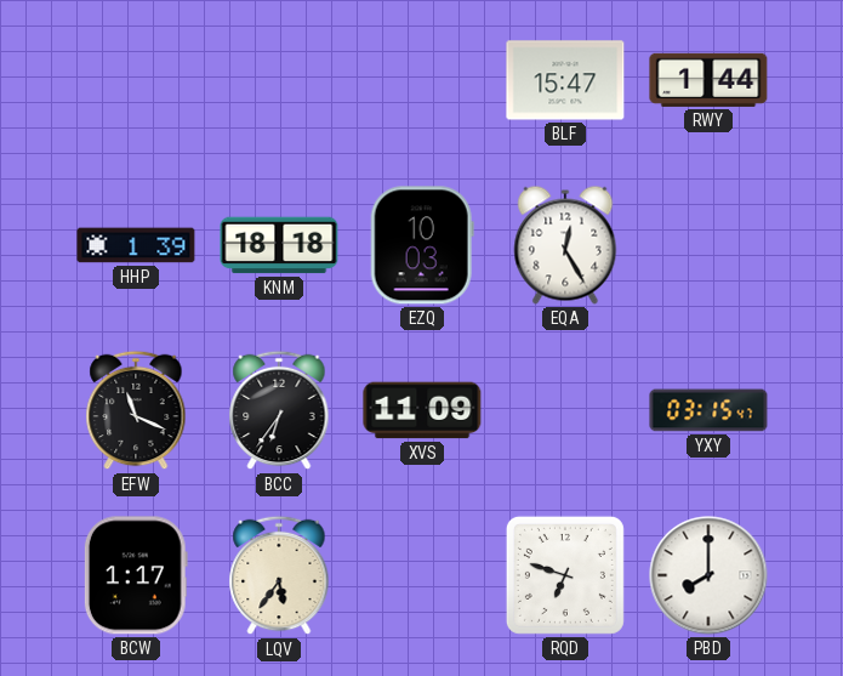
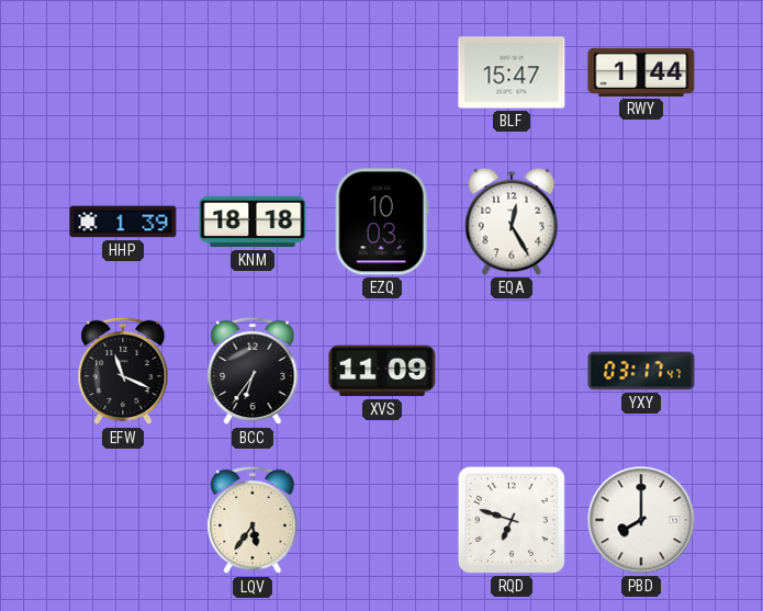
YXY: 03:15 -> 03:17 (641, 371)
BCW: 1:17 -> none (136, 575)
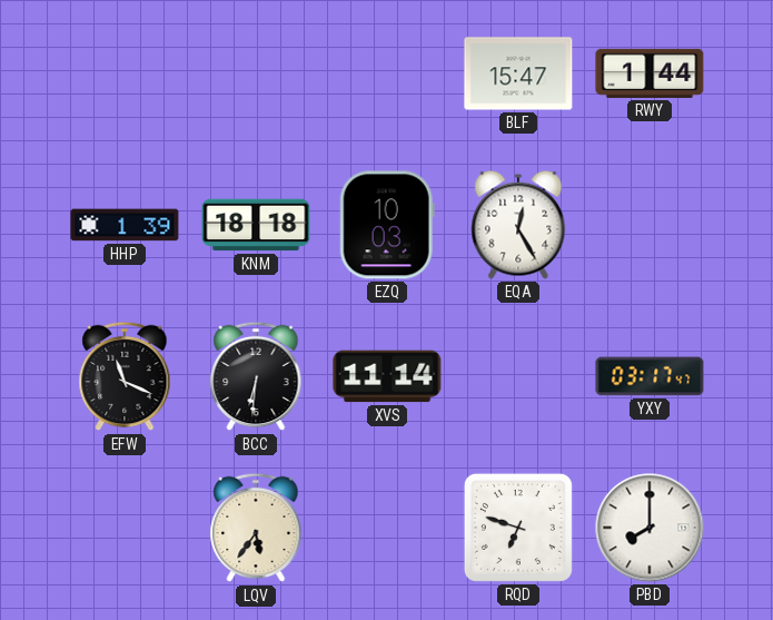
BCC: 6:36 -> 6:31 (256, 376)
XVS: 11:09 -> 11:14 (387, 376)
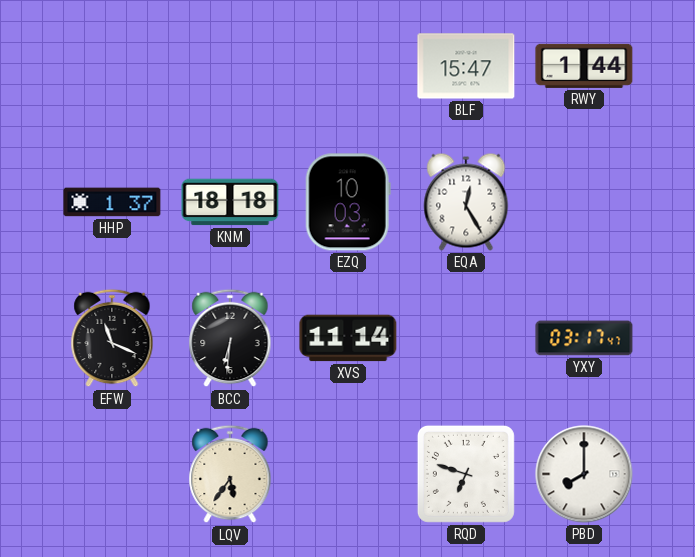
HHP: 1:39 -> 1:37 (112, 202)
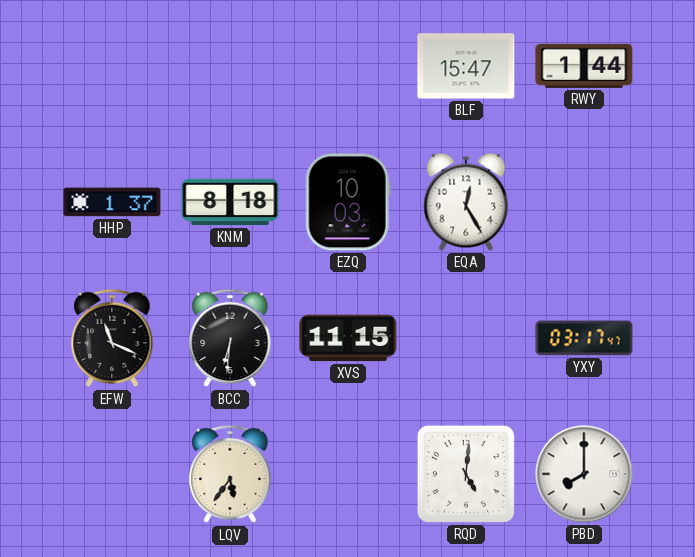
KNM: 18:18 -> 8:18 (230, 202)
XVS: 11:14 -> 11:15 (348, 338)
RQD: 6:48 -> 5:01 (466, 474)
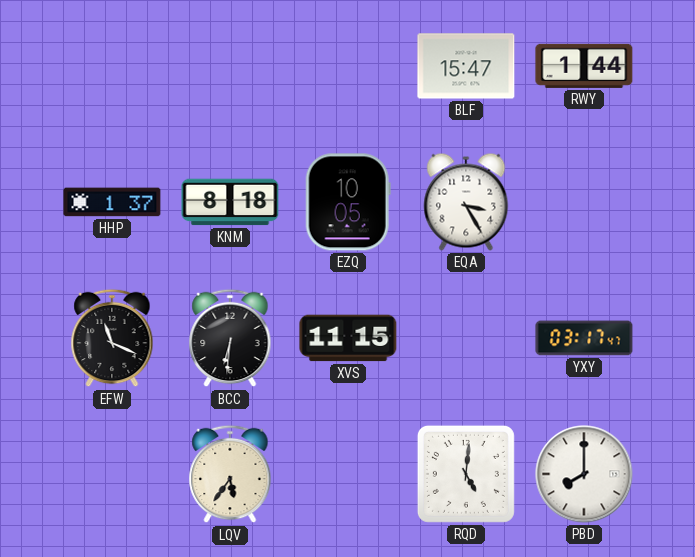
EZQ: 10:03 -> 10:05 (348, 202)
EQA: 12:25 -> 3:25 (466, 202)
